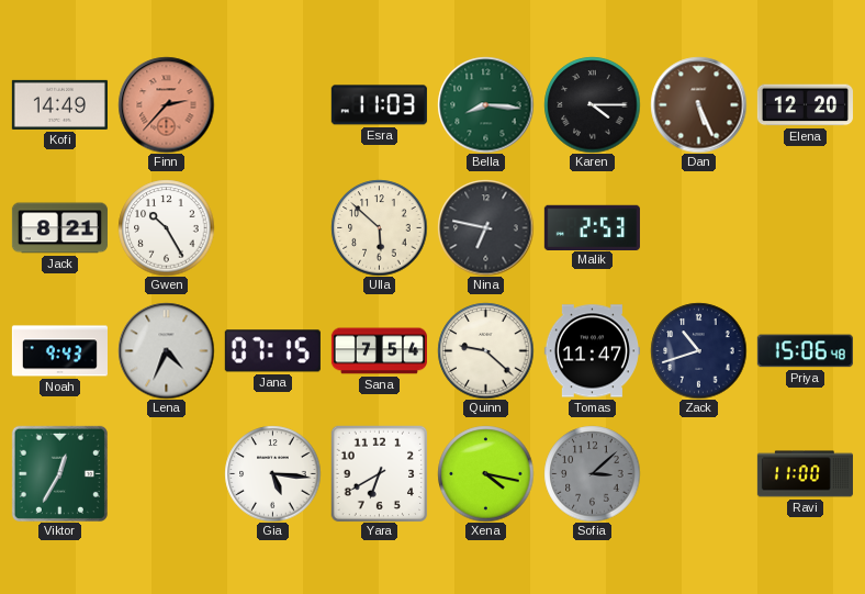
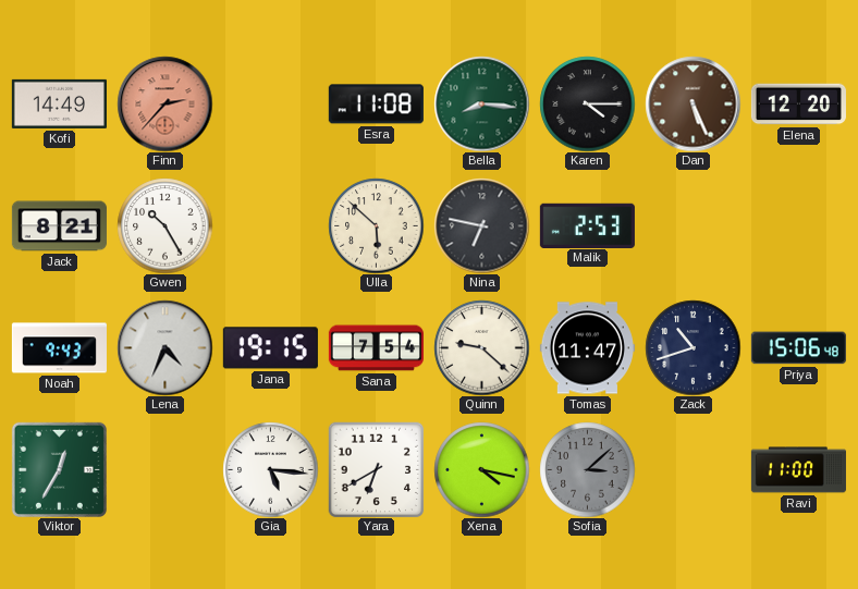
Esra: 11:03 -> 11:08 (376, 105)
Jana: 07:15 -> 19:15 (270, 348)
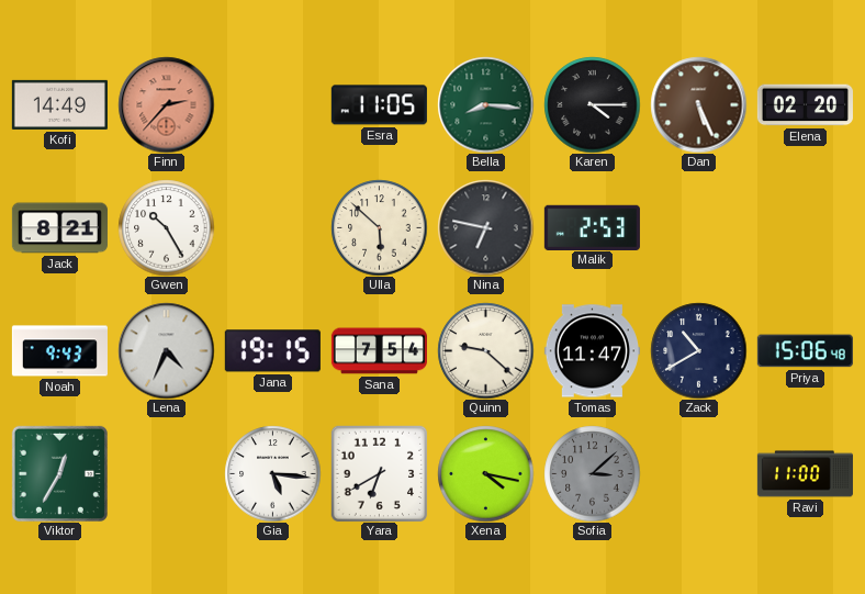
Esra: 11:08 -> 11:05 (379, 105)
Elena: 12:20 -> 02:20 (805, 105)
Zack: 10:42 -> 10:40 (698, 350)
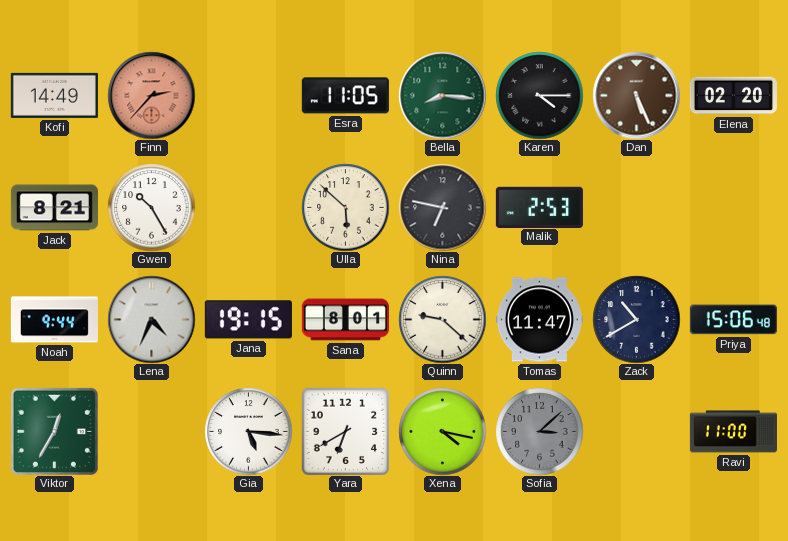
Noah: 9:43 -> 9:44 (54, 320)
Sana: 7:54 -> 8:01 (345, 320)
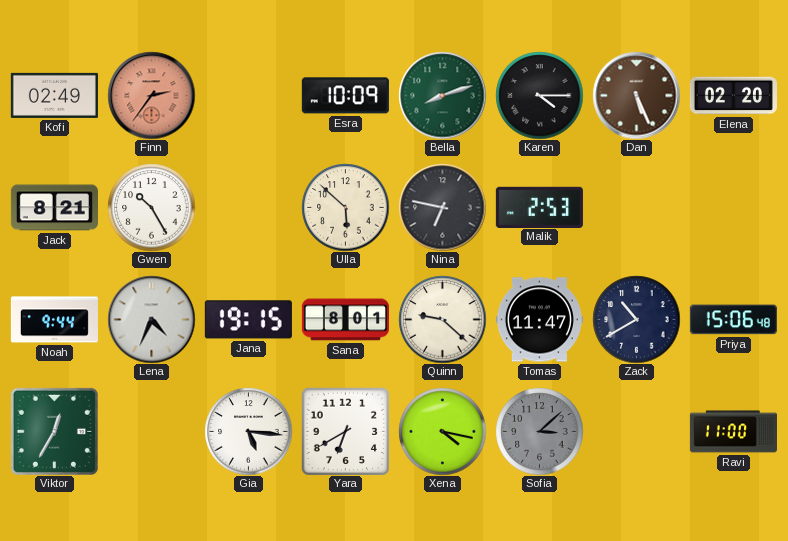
Kofi: 14:49 -> 02:49 (54, 95)
Finn: 2:37 -> 2:36 (151, 95)
Esra: 11:05 -> 10:09 (345, 96)
Bella: 8:16 -> 8:12 (442, 95)
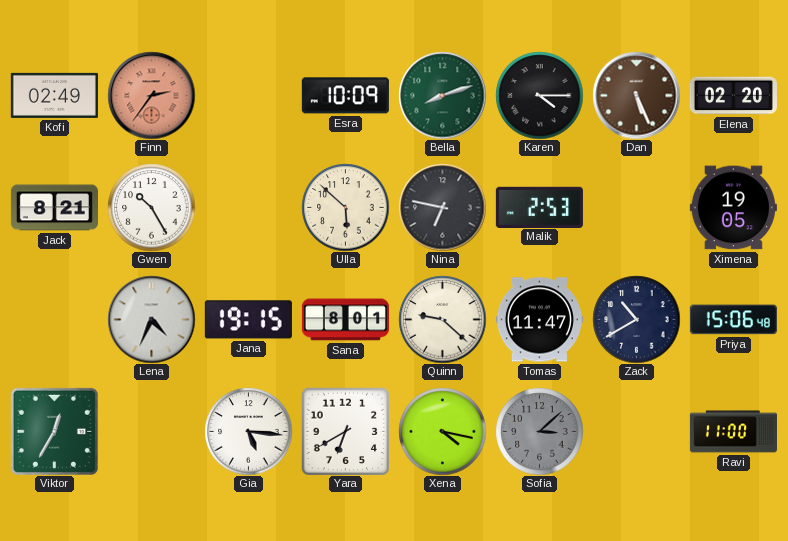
Ximena: none -> 19:05 (733, 208)
Noah: 9:44 -> none (54, 320)
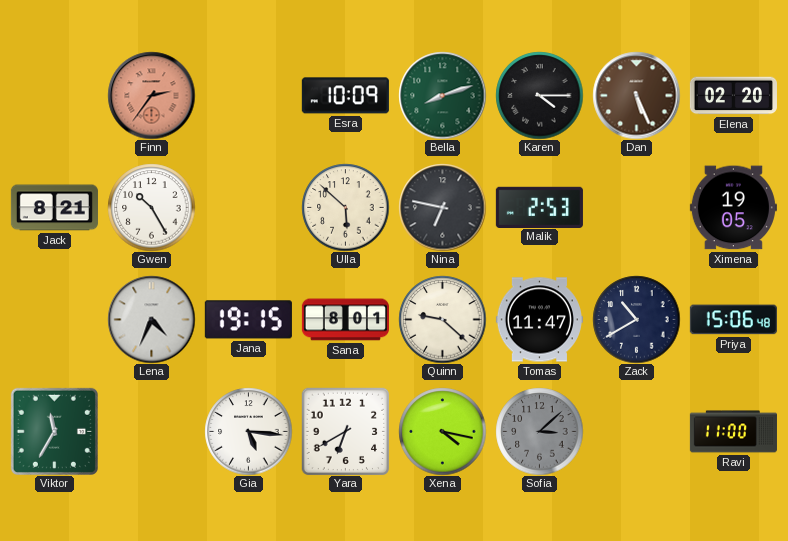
Kofi: 02:49 -> none (54, 95)
Viktor: 12:35 -> 11:35 (54, 431)
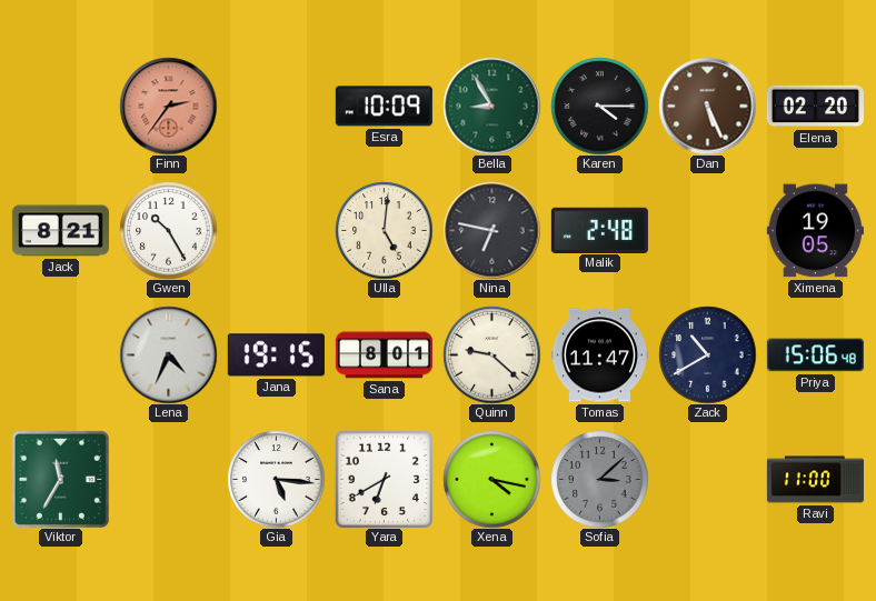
Bella: 8:12 -> 8:55 (491, 106)
Ulla: 5:52 -> 5:01 (384, 230)
Malik: 2:53 -> 2:48 (599, 230)
